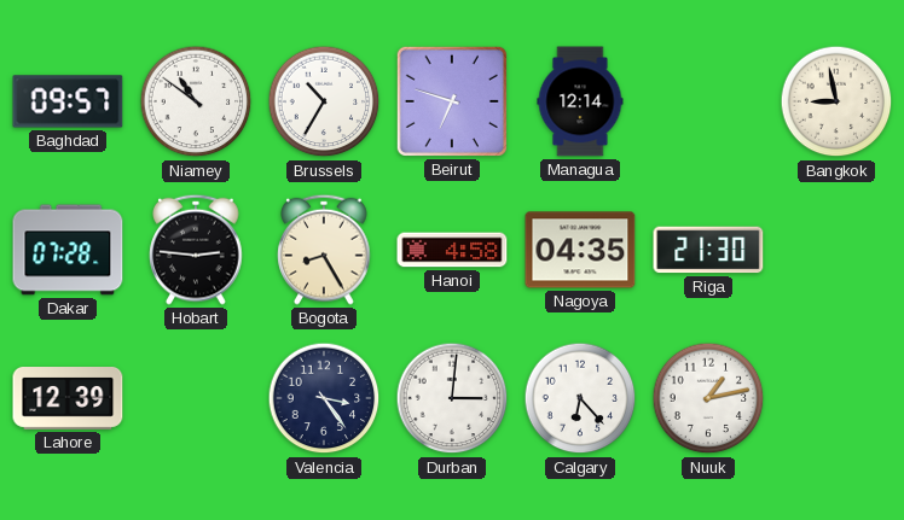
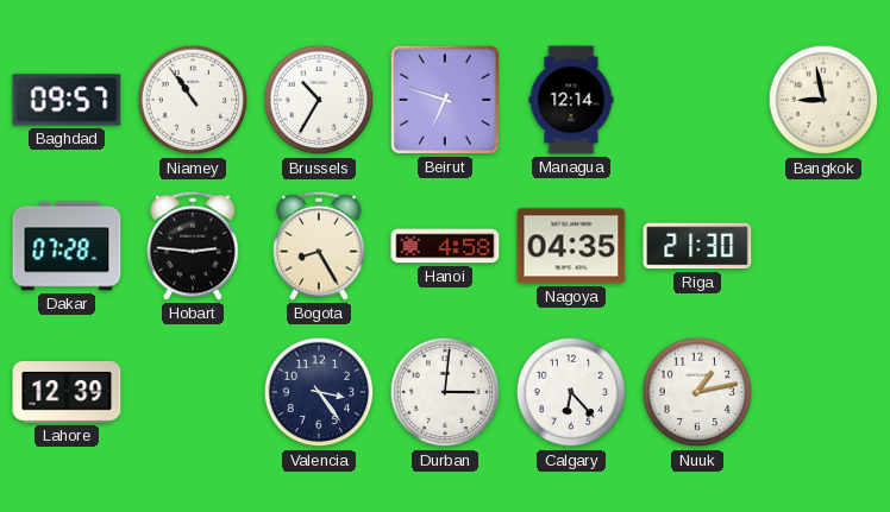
Niamey: 10:51 -> 10:54 (193, 100)
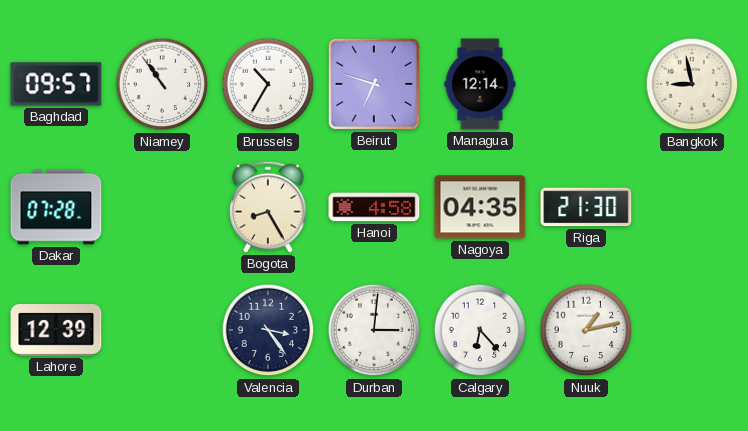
Hobart: 2:46 -> none (193, 246)
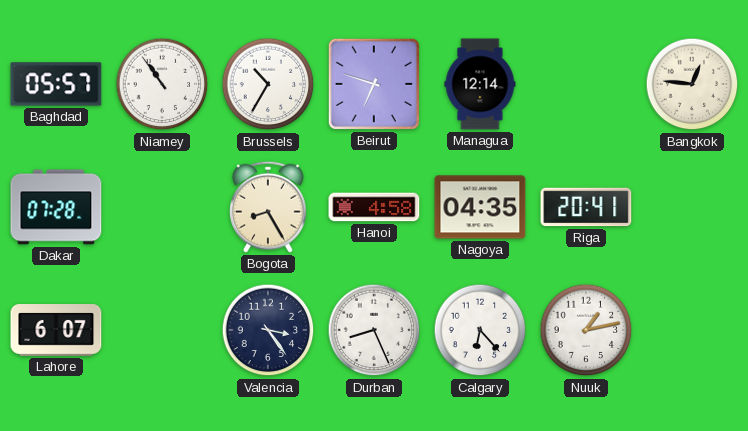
Baghdad: 09:57 -> 05:57 (56, 84)
Bangkok: 8:58 -> 12:46 (692, 84)
Riga: 21:30 -> 20:41 (586, 207)
Lahore: 12:39 -> 6:07 (56, 331)
Durban: 3:01 -> 8:26 (374, 330)
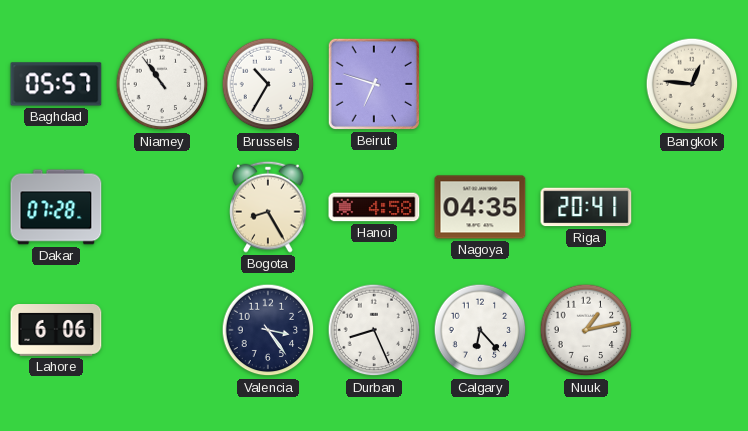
Managua: 12:14 -> none (480, 84)
Lahore: 6:07 -> 6:06 (56, 331)
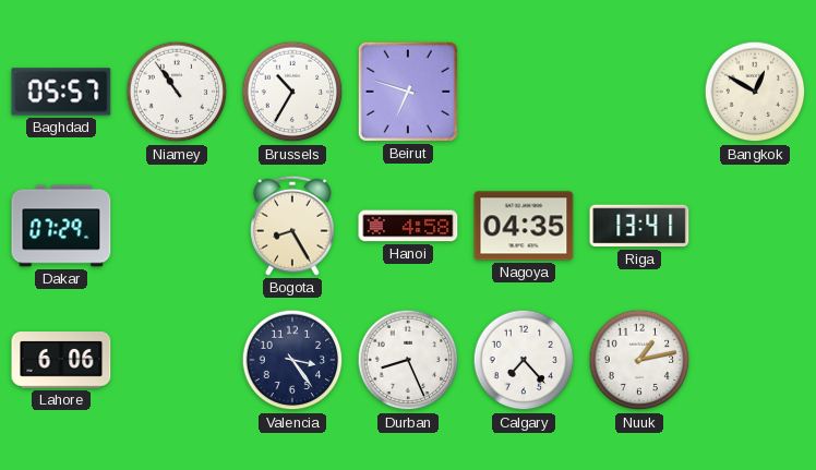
Bangkok: 12:46 -> 12:50 (755, 92)
Dakar: 07:28 -> 07:29 (61, 226)
Riga: 20:41 -> 13:41 (639, 226)
Calgary: 6:23 -> 7:23 (524, 360)
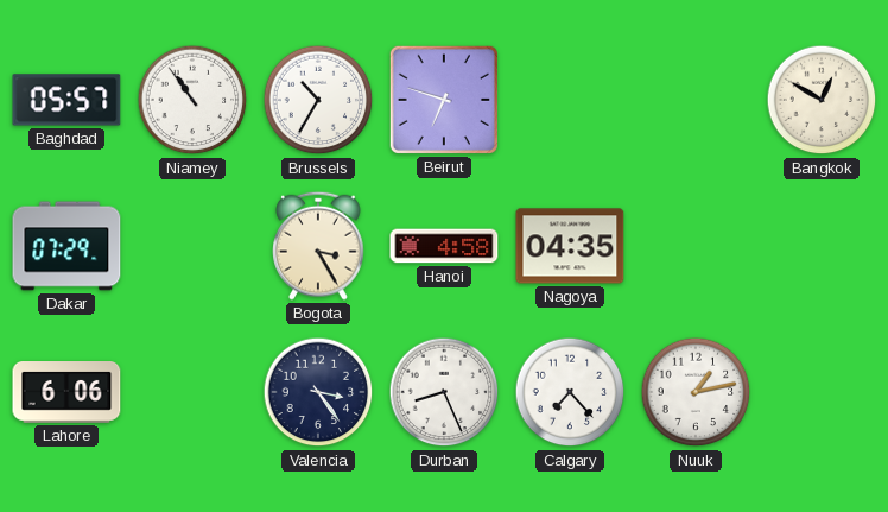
Bogota: 8:25 -> 3:25 (318, 246)
Riga: 13:41 -> none (639, 226)
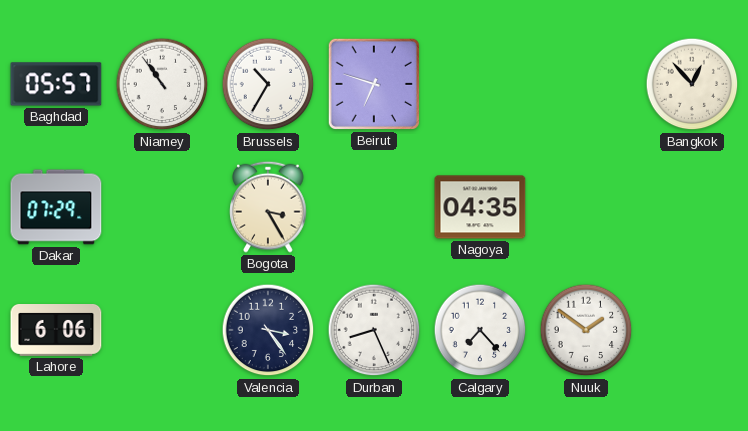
Bangkok: 12:50 -> 12:53 (692, 84)
Hanoi: 4:58 -> none (444, 246)
Nuuk: 1:13 -> 1:51 (586, 330)
